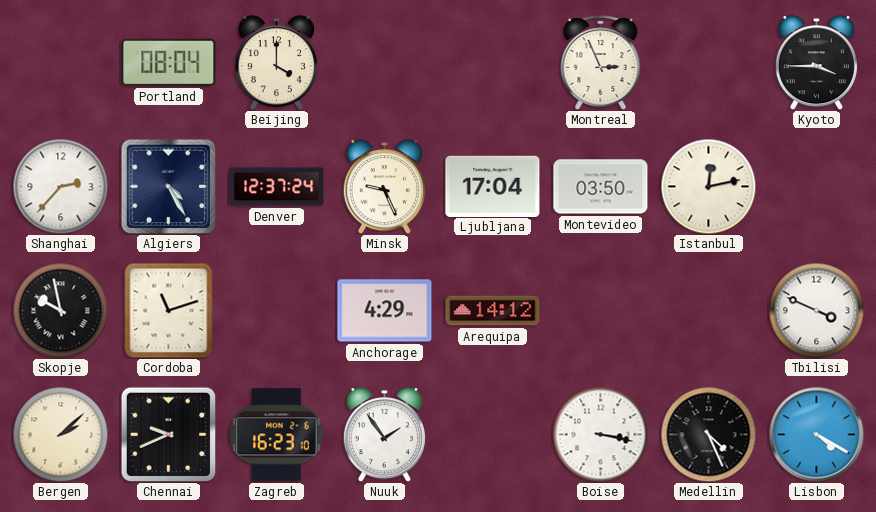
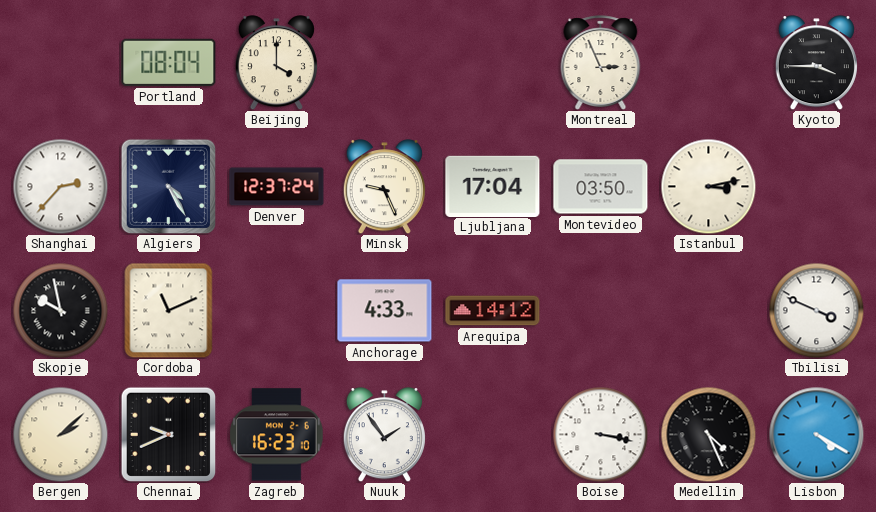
Istanbul: 12:13 -> 3:13 (708, 186)
Cordoba: 11:12 -> 11:11 (169, 310)
Anchorage: 4:29 -> 4:33 (385, 311)
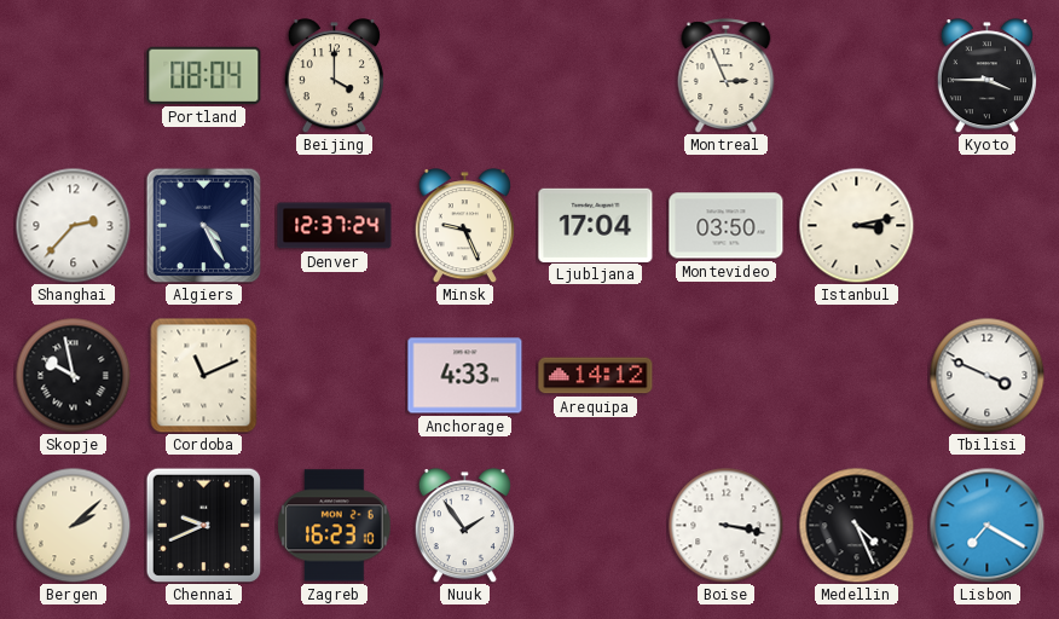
Lisbon: 4:20 -> 7:20 (986, 525)
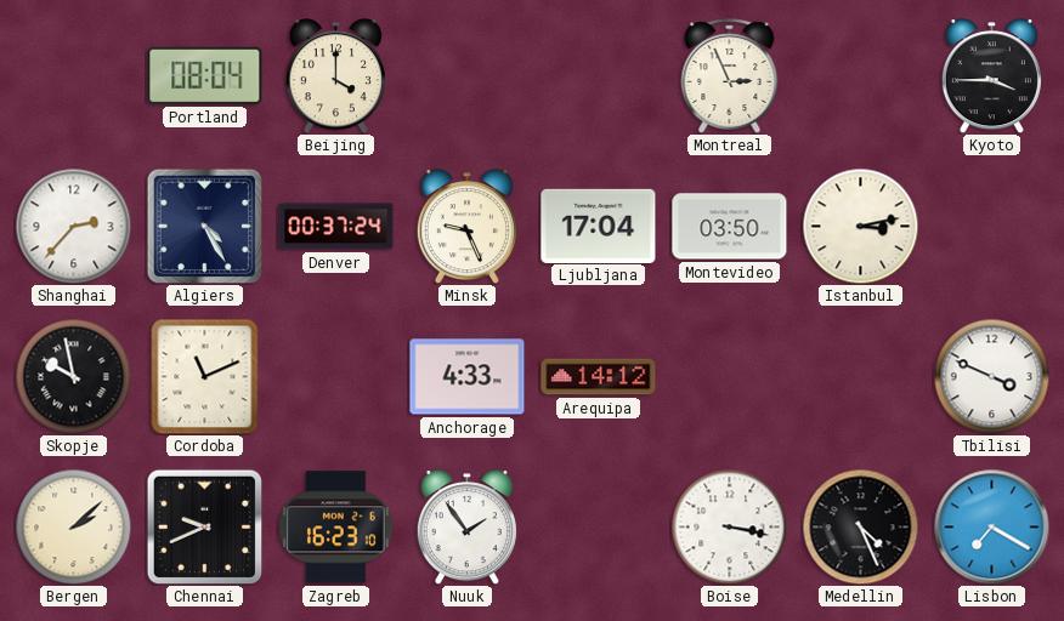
Denver: 12:37 -> 00:37 (336, 227)
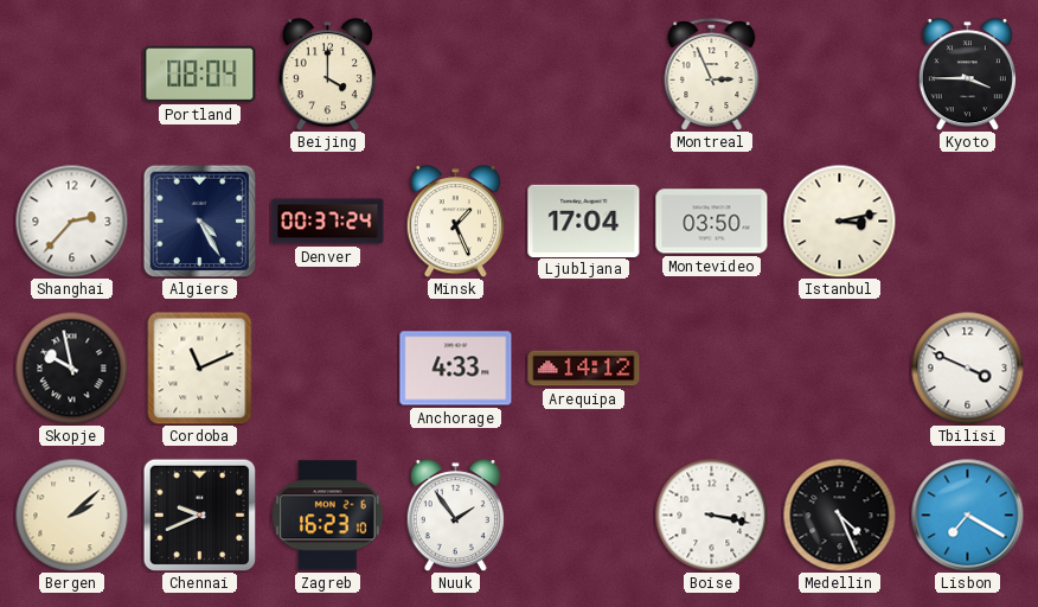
Minsk: 9:26 -> 1:26 (455, 222)
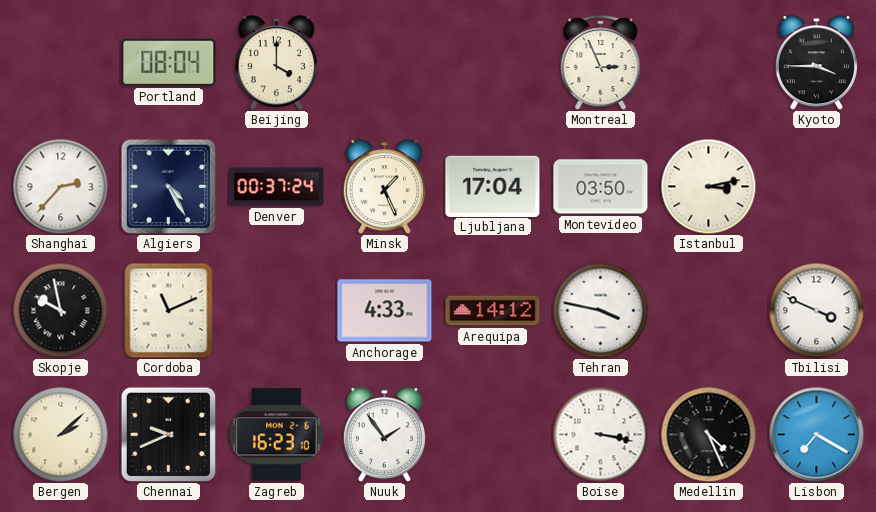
Tehran: none -> 3:47 (600, 310)
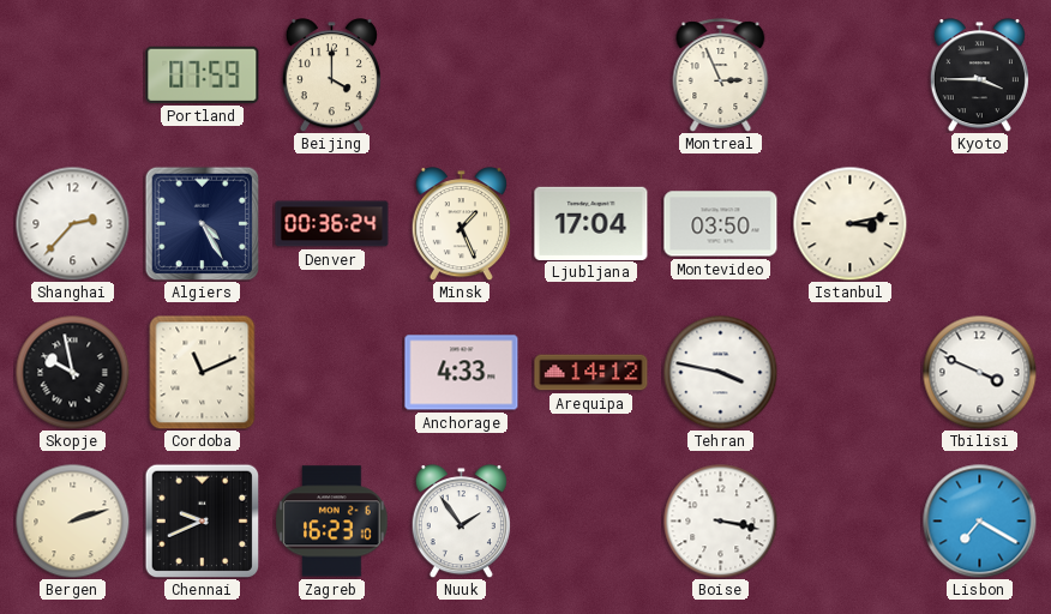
Portland: 08:04 -> 07:59 (203, 74)
Denver: 00:37 -> 00:36 (332, 224)
Bergen: 2:08 -> 2:12 (72, 520)
Medellin: 4:26 -> none (708, 434)
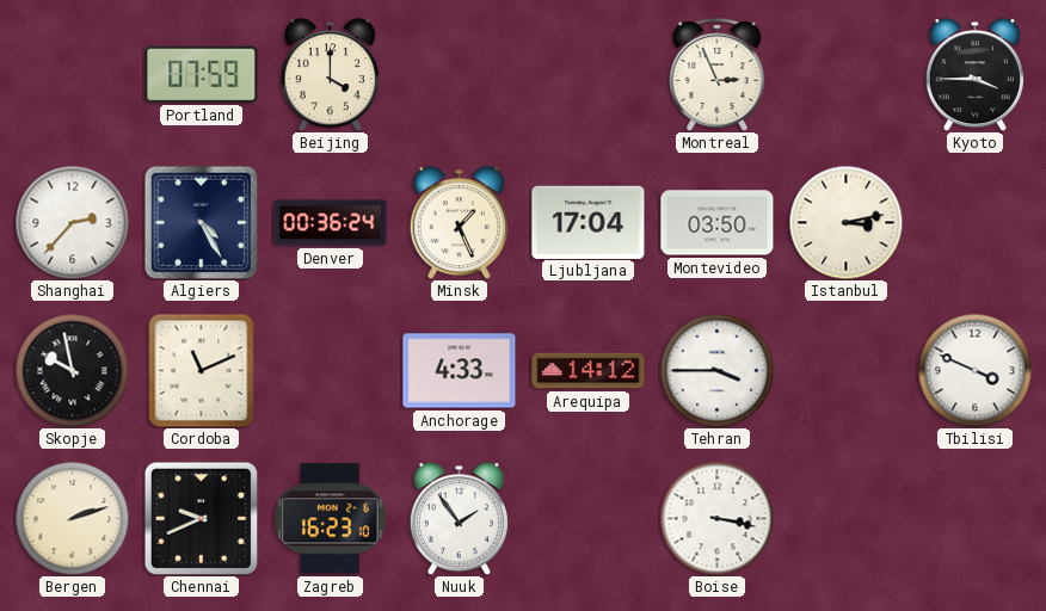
Tehran: 3:47 -> 3:45 (716, 370)
Lisbon: 7:20 -> none (979, 520)
